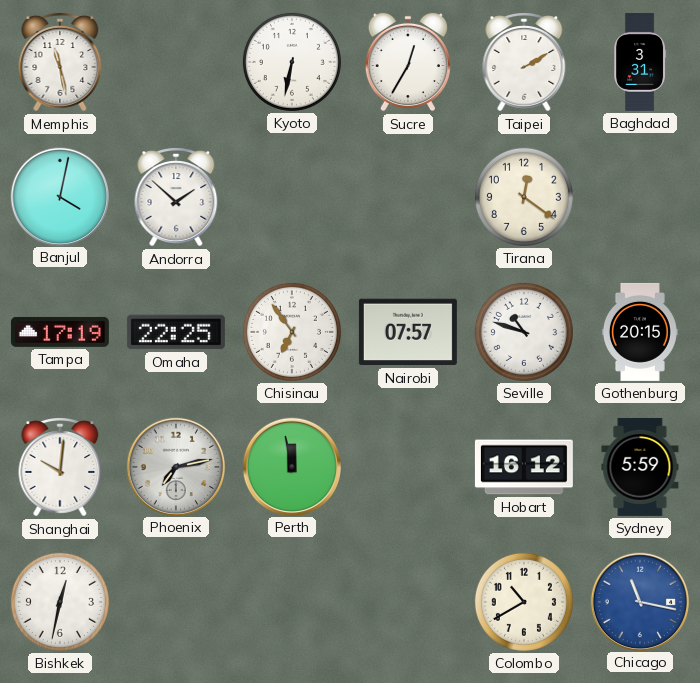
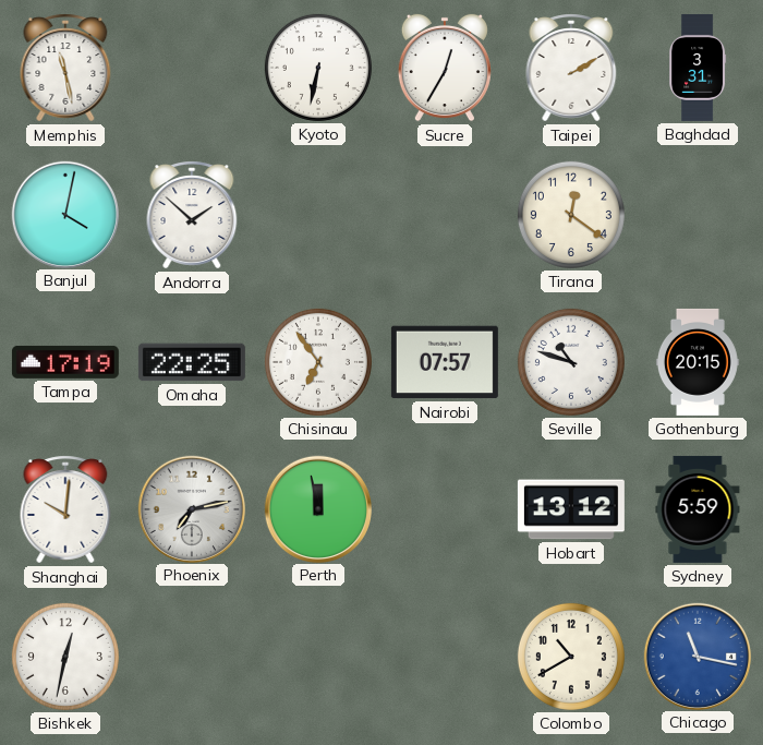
Hobart: 16:12 -> 13:12 (571, 509)
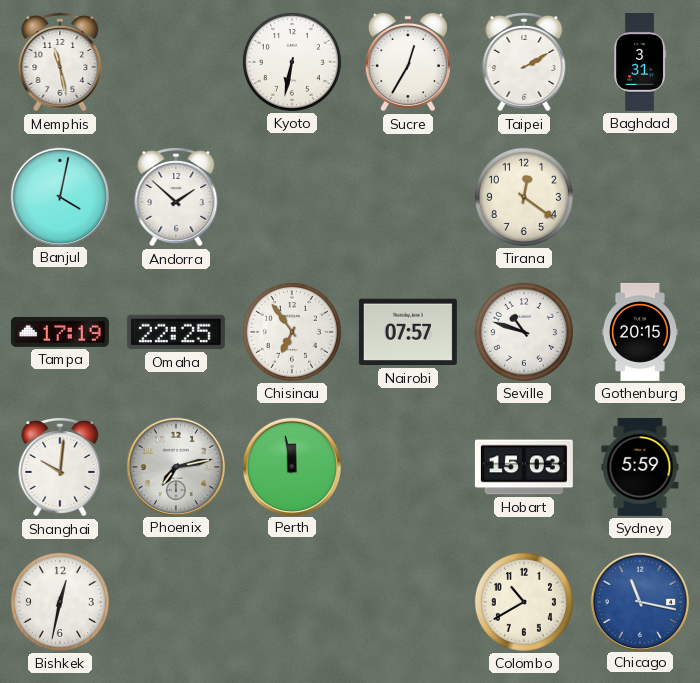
Hobart: 13:12 -> 15:03 (524, 467)
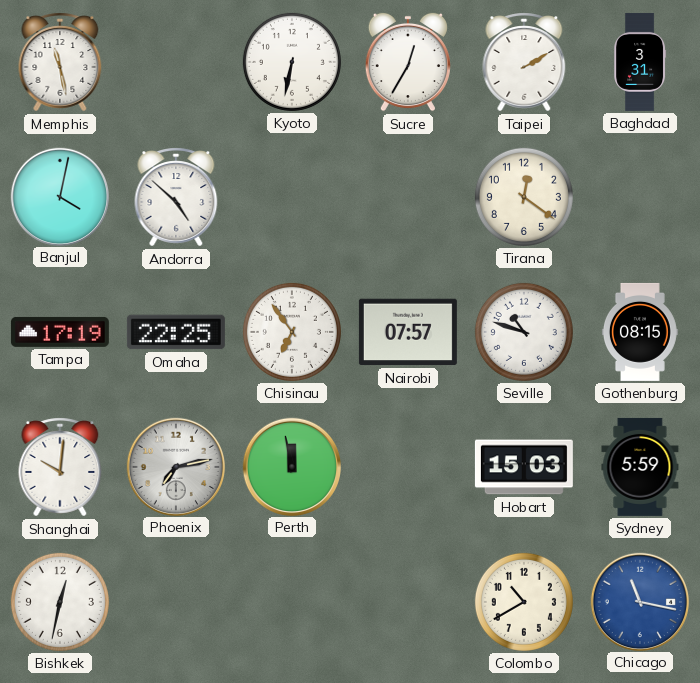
Andorra: 1:52 -> 4:52 (176, 197)
Gothenburg: 20:15 -> 08:15 (640, 332)
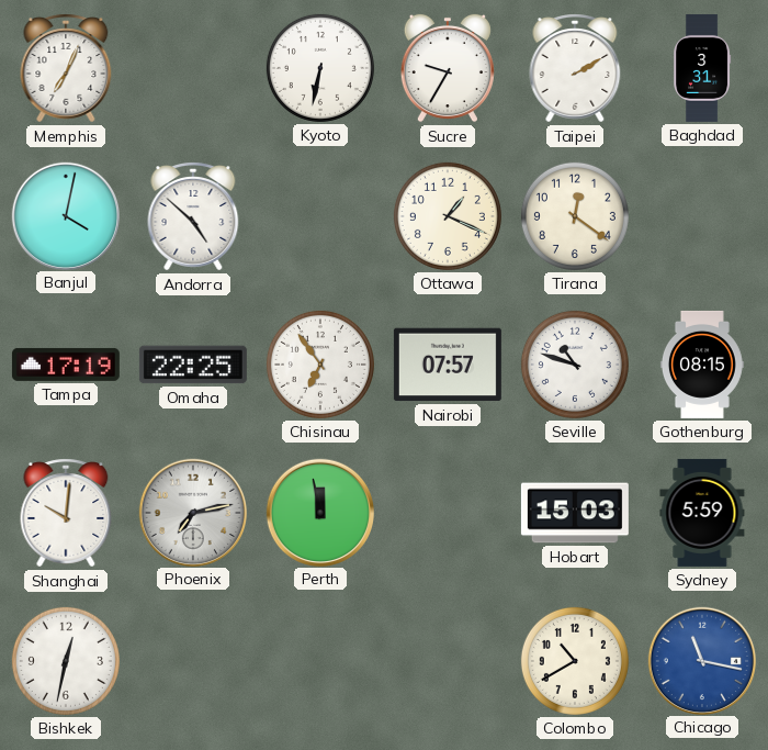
Memphis: 11:28 -> 7:04 (66, 68)
Sucre: 12:35 -> 9:35 (448, 68)
Ottawa: none -> 1:19 (448, 216)
